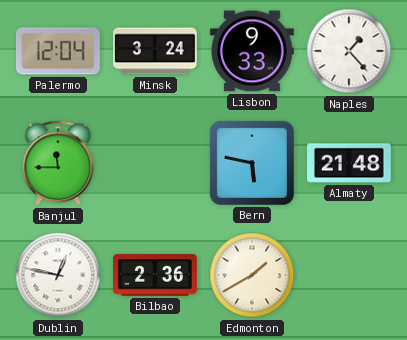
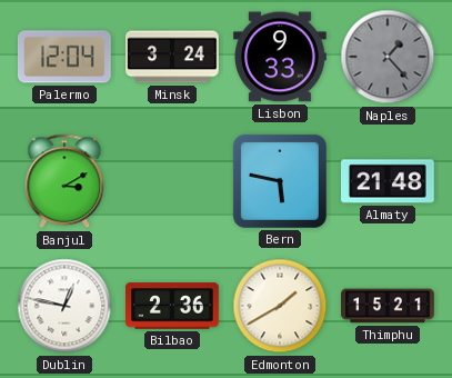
Naples dial: white -> grey (388, 57)
Banjul: 11:45 -> 3:10 (64, 181)
Thimphu: none -> 15:21 (388, 306)
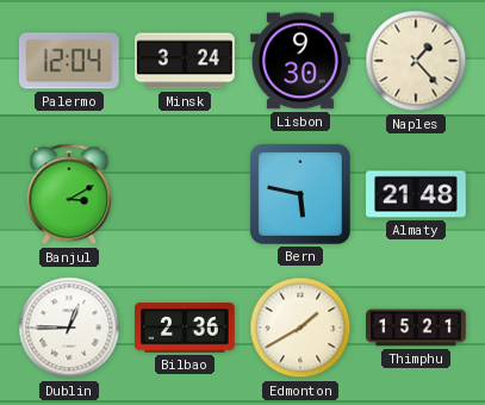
Lisbon: 9:33 -> 9:30 (301, 61)
Naples dial: grey -> cream (416, 61)
Dublin: 12:47 -> 12:45 (69, 328)
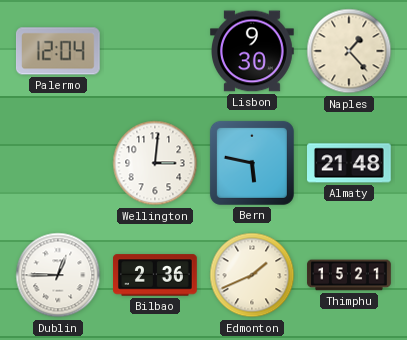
Minsk: 3:24 -> none (186, 61)
Banjul: 3:10 -> none (69, 194)
Wellington: none -> 3:01 (155, 163)
Edmonton: 1:40 -> 1:41 (252, 275)
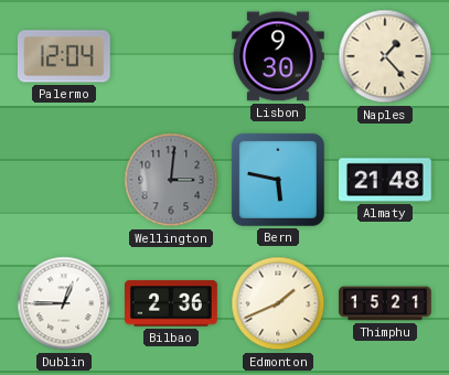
Wellington dial: white -> grey (171, 180)
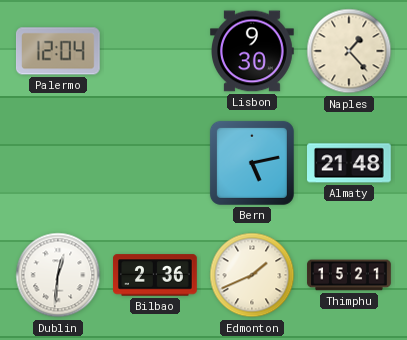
Wellington: 3:01 -> none (171, 180)
Bern: 5:47 -> 5:13 (252, 163)
Dublin: 12:45 -> 12:31 (58, 275)
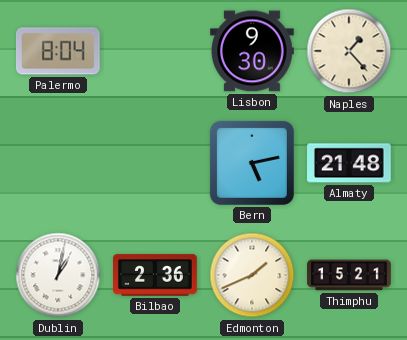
Palermo: 12:04 -> 8:04 (58, 51)
Dublin: 12:31 -> 1:02 (58, 275)
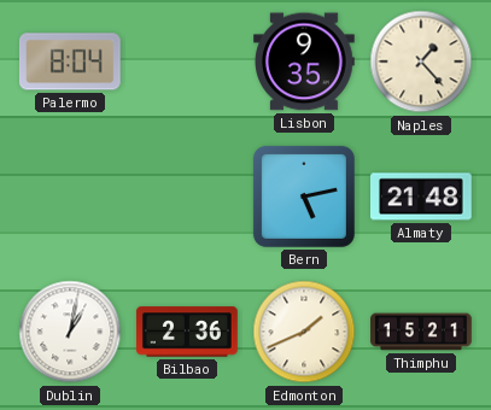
Lisbon: 9:30 -> 9:35 (305, 61)
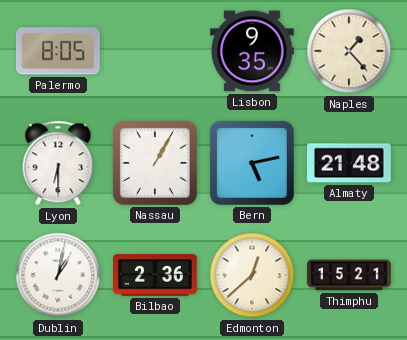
Palermo: 8:04 -> 8:05 (58, 51)
Lyon: none -> 6:30 (58, 163)
Nassau: none -> 1:05 (155, 163)
Edmonton: 1:41 -> 12:38 (252, 275)
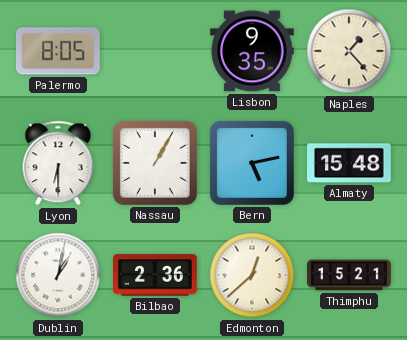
Almaty: 21:48 -> 15:48 (350, 163)
